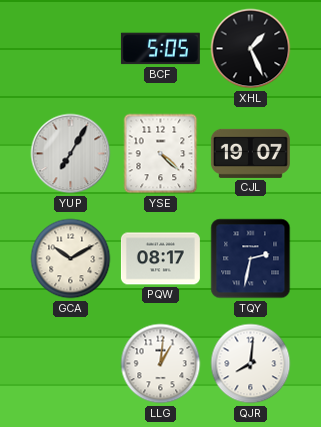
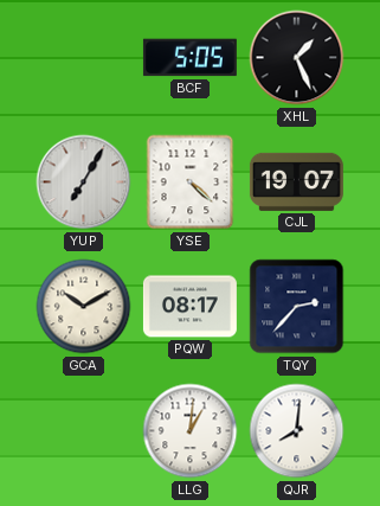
TQY: 2:32 -> 2:37 (297, 307)
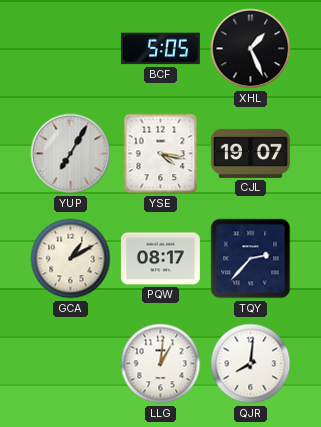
YSE: 4:22 -> 4:17 (161, 154)
GCA: 10:10 -> 1:10 (71, 259)
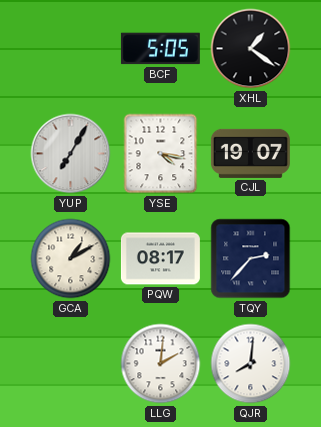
XHL: 1:26 -> 1:21 (251, 49)
LLG: 1:01 -> 2:01 (161, 364)
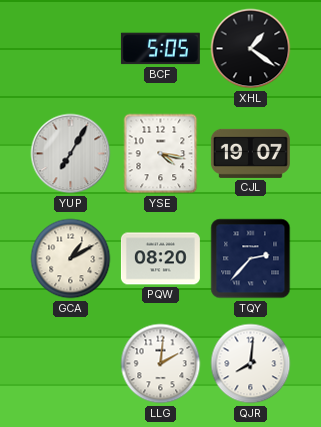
PQW: 08:17 -> 08:20 (160, 259)
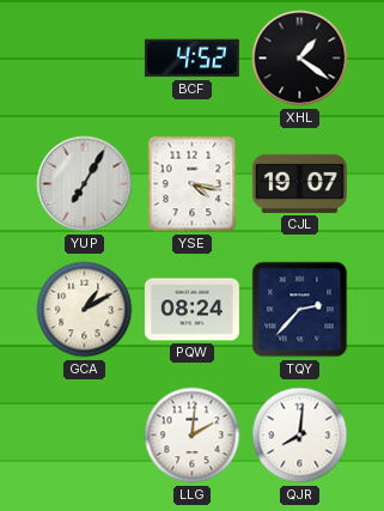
BCF: 5:05 -> 4:52 (191, 59)
PQW: 08:20 -> 08:24 (191, 310)
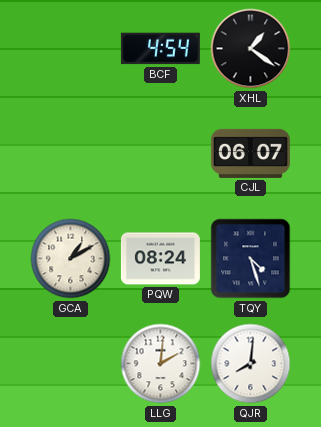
BCF: 4:52 -> 4:54 (160, 49)
YUP: 7:05 -> none (85, 184)
YSE: 4:17 -> none (193, 184)
CJL: 19:07 -> 06:07 (250, 153)
TQY: 2:37 -> 4:27 (251, 259)
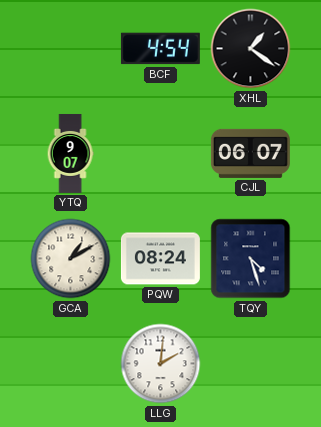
YTQ: none -> 9:07 (70, 153)
QJR: 8:01 -> none (251, 364)
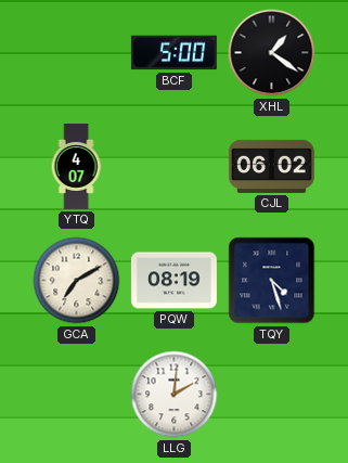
BCF: 4:54 -> 5:00 (173, 53)
YTQ: 9:07 -> 4:07 (76, 166)
CJL: 06:07 -> 06:02 (271, 166)
GCA: 1:10 -> 7:10 (77, 281)
PQW: 08:24 -> 08:19 (173, 281)
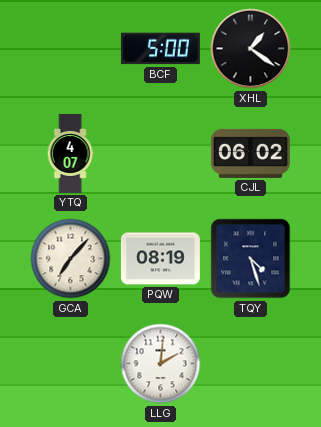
GCA: 7:10 -> 7:07 (71, 259)
